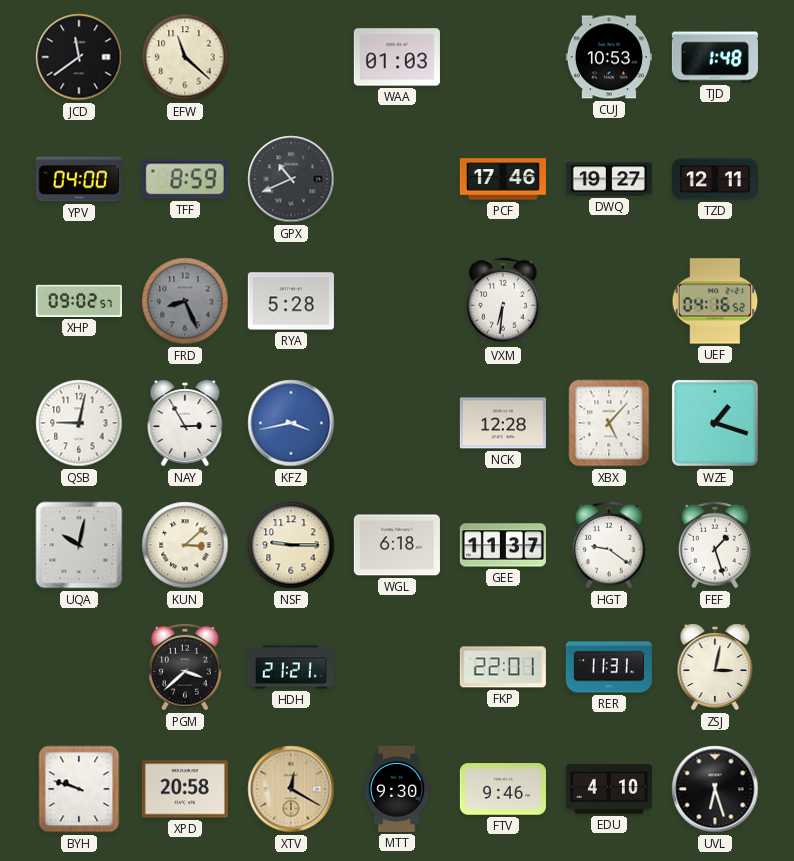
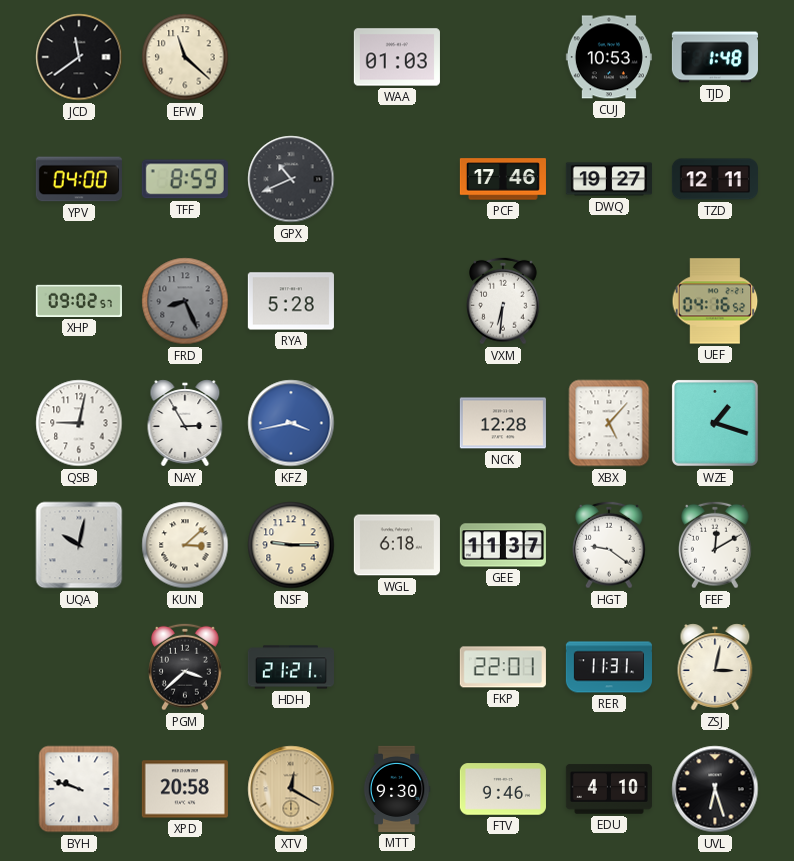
FEF: 1:27 -> 12:10 (716, 545)
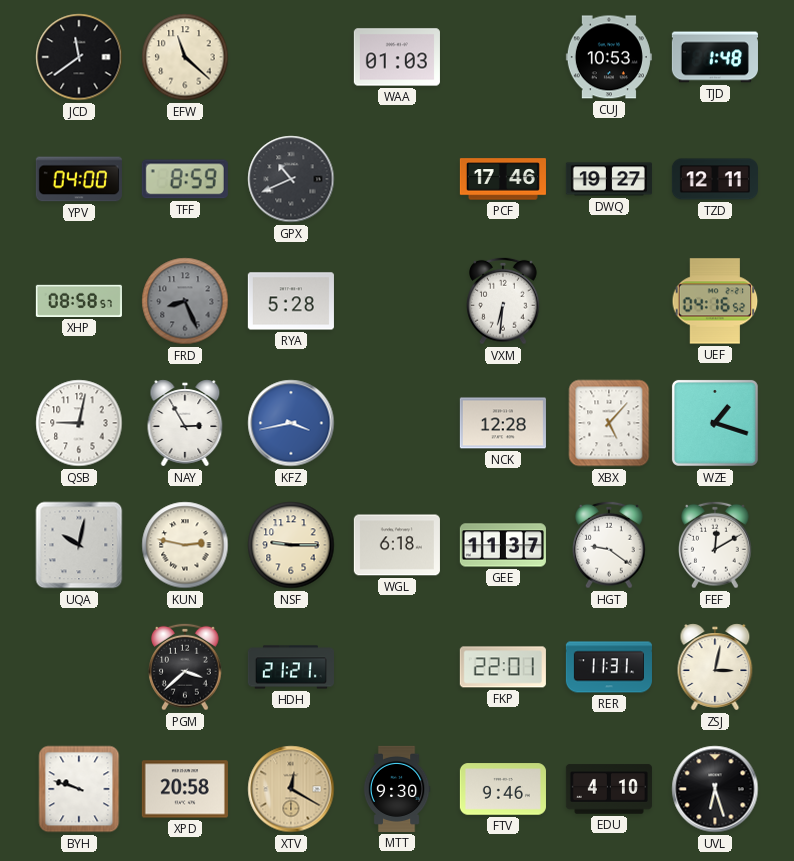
XHP: 09:02 -> 08:58 (79, 301)
KUN: 3:08 -> 2:47 (185, 545)
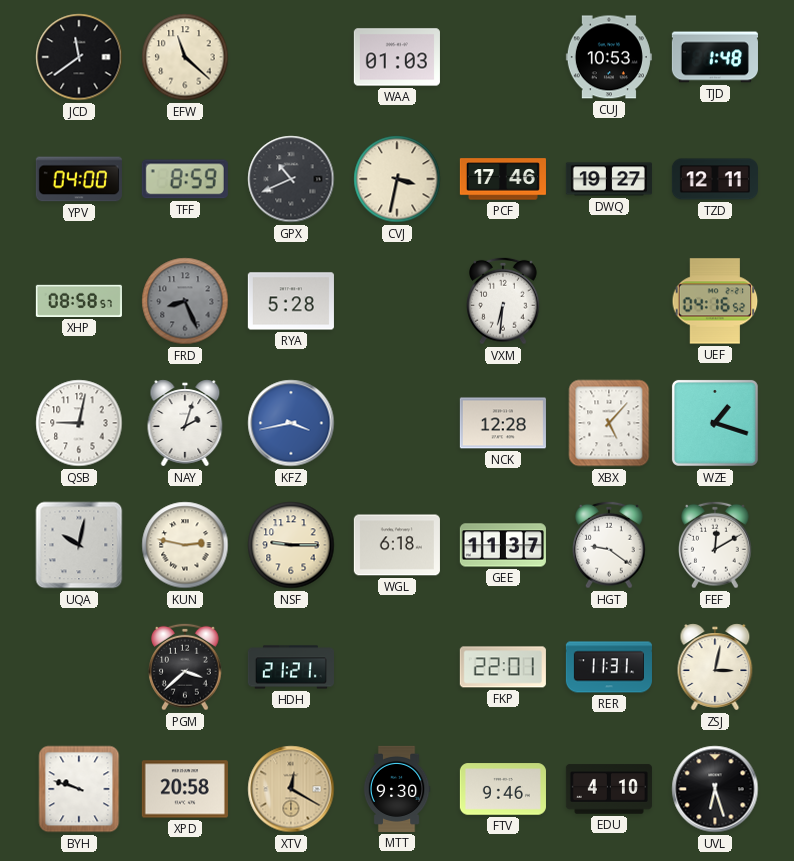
CVJ: none -> 3:32 (397, 179)
NAY: 2:55 -> 2:03 (185, 423)
